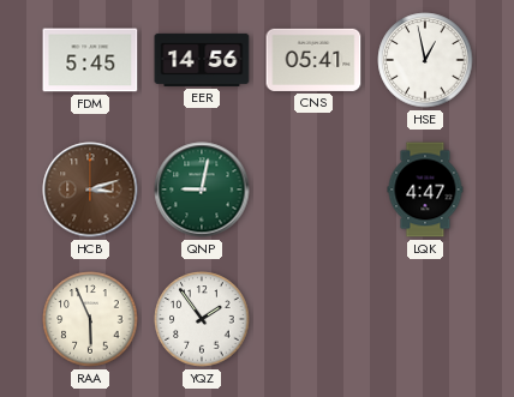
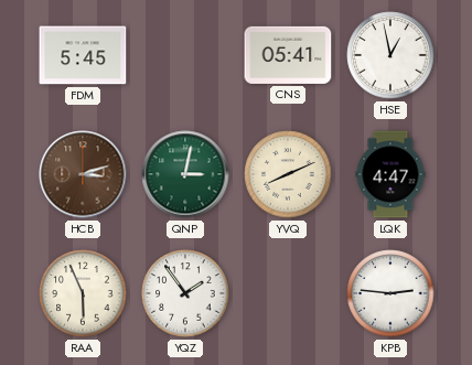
EER: 14:56 -> none (202, 60)
QNP: 9:02 -> 3:02 (185, 174)
YVQ: none -> 8:11 (288, 174)
KPB: none -> 2:46 (390, 293)
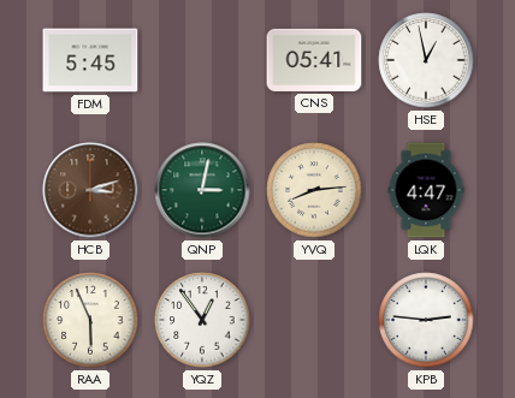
YVQ: 8:11 -> 8:14 (314, 190)
YQZ: 1:54 -> 12:54 (202, 320)
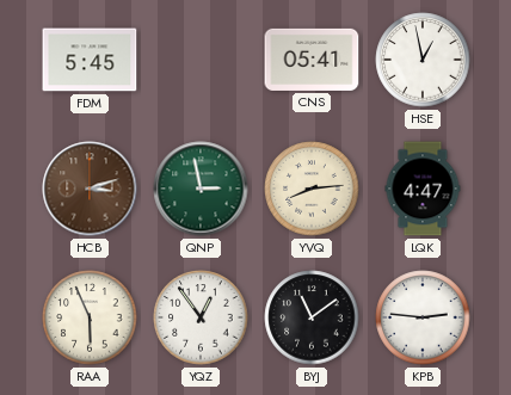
QNP: 3:02 -> 2:58 (201, 189)
BYJ: none -> 11:09 (312, 317)
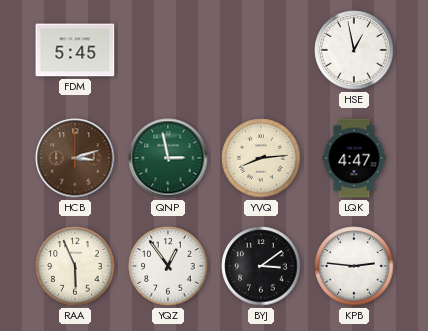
CNS: 05:41 -> none (312, 60)
BYJ: 11:09 -> 3:09 (261, 266)
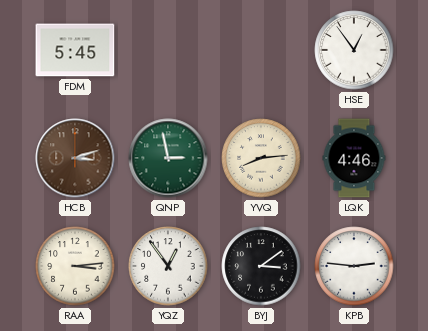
HSE: 12:58 -> 12:54 (354, 50)
LQK: 4:47 -> 4:46 (354, 158)
RAA: 5:56 -> 3:14 (75, 266)
